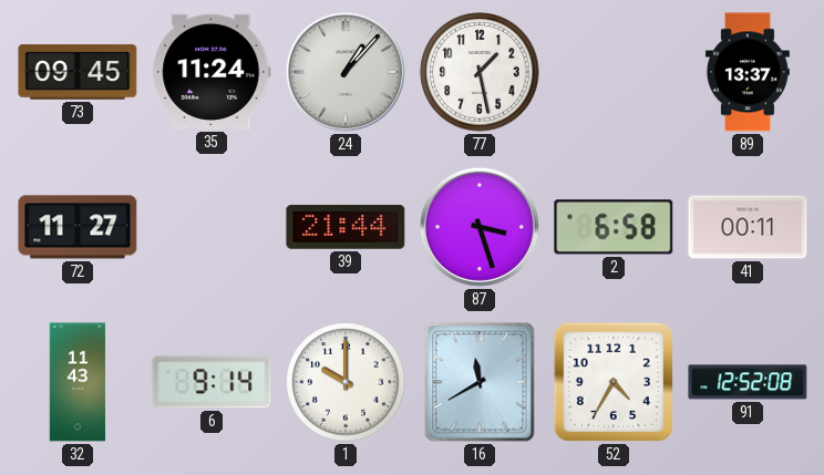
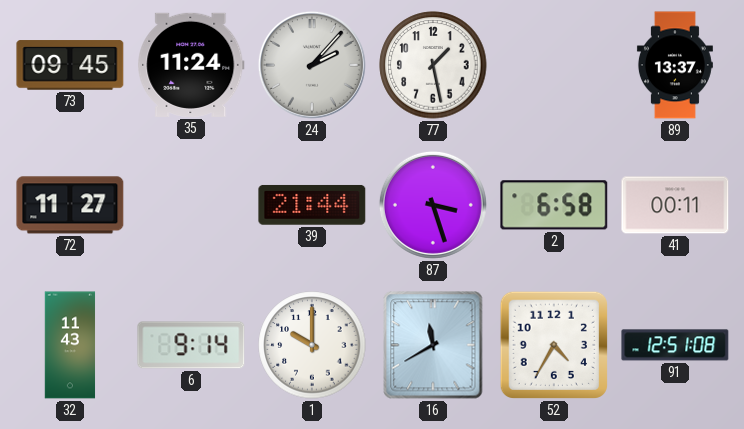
24: 1:07 -> 2:07 (312, 65)
91: 12:52 -> 12:51 (675, 345)
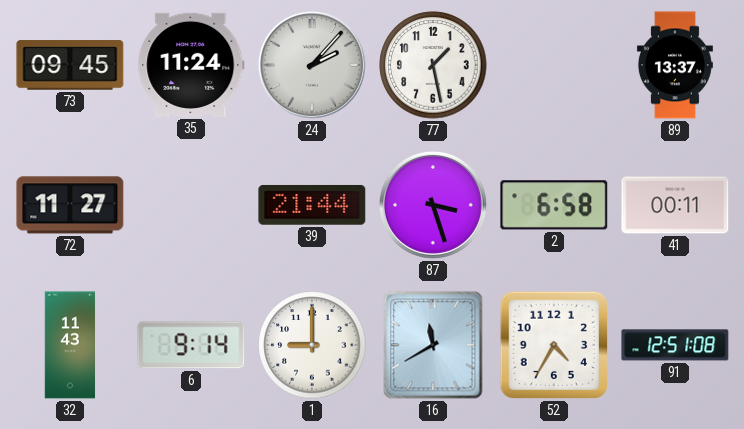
1: 10:00 -> 9:00 (312, 345)
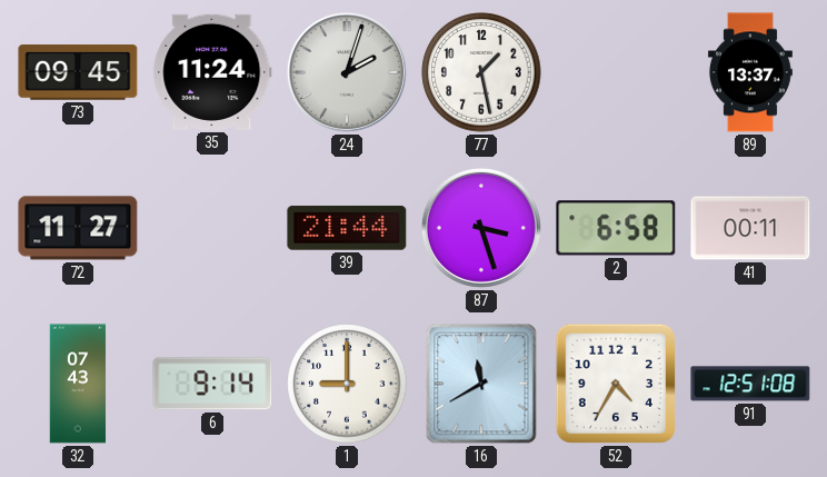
24: 2:07 -> 2:03 (347, 72)
32: 11:43 -> 07:43 (78, 384)
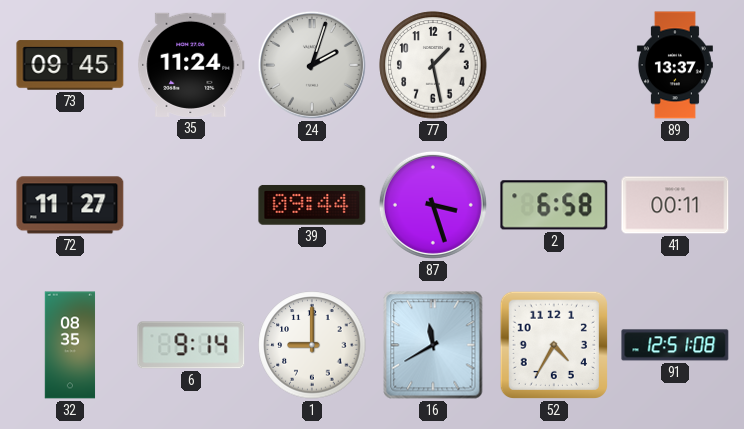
39: 21:44 -> 09:44 (312, 205)
32: 07:43 -> 08:35 (70, 345)
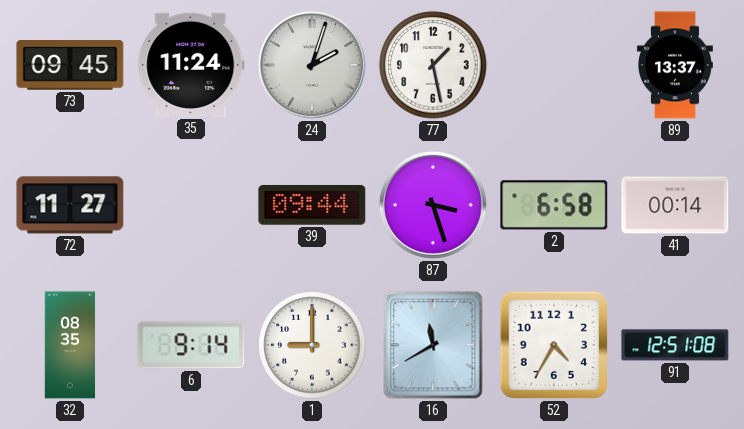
41: 00:11 -> 00:14 (675, 205)
